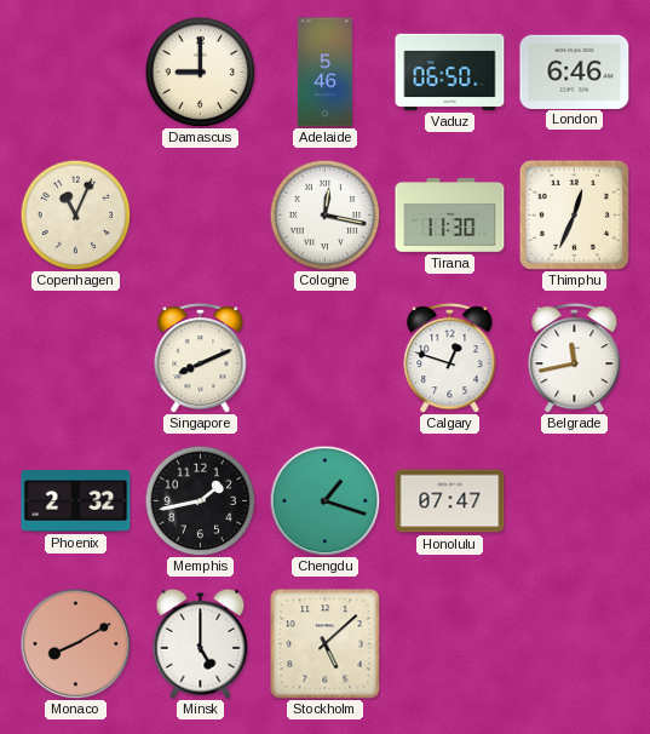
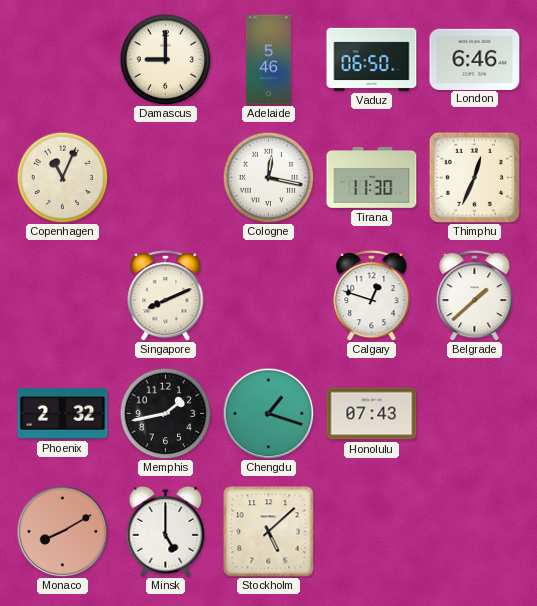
Belgrade: 11:43 -> 1:38 (475, 296)
Honolulu: 07:47 -> 07:43 (372, 414)
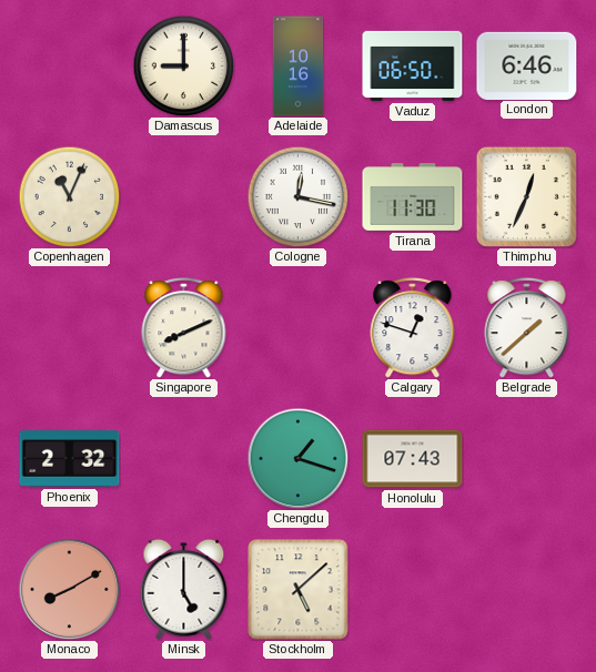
Adelaide: 5:46 -> 10:16 (299, 67)
Memphis: 1:43 -> none (165, 413)
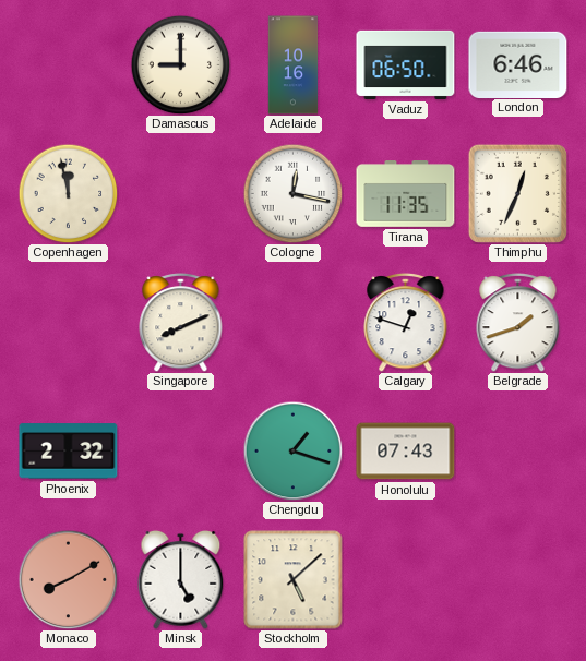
Copenhagen: 11:04 -> 11:58 (68, 193)
Tirana: 11:30 -> 11:35 (406, 194)
Belgrade: 1:38 -> 1:42 (518, 323)
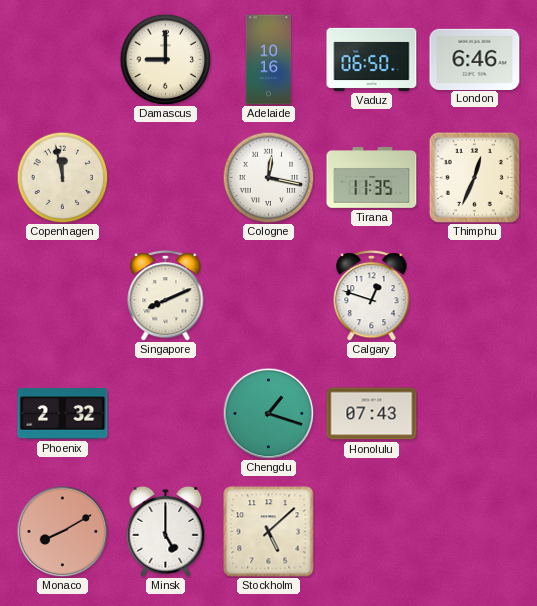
Belgrade: 1:42 -> none (518, 323)
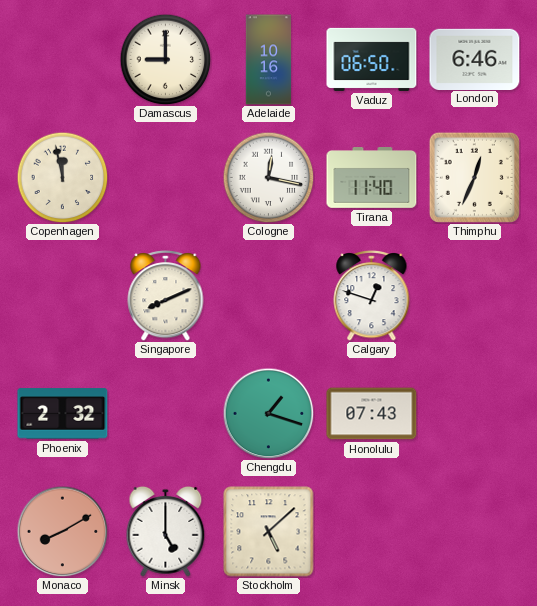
Tirana: 11:35 -> 11:40 (372, 178)
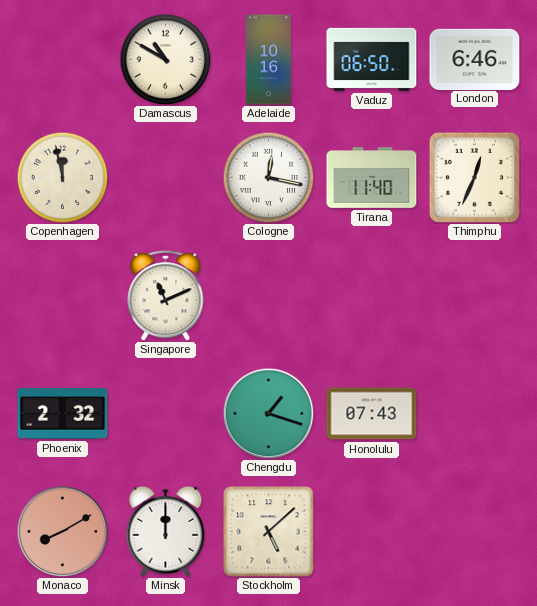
Damascus: 9:00 -> 10:50 (165, 59)
Singapore: 8:11 -> 11:11 (166, 296)
Calgary: 12:48 -> none (372, 296)
Minsk: 5:00 -> 12:00 (166, 531)
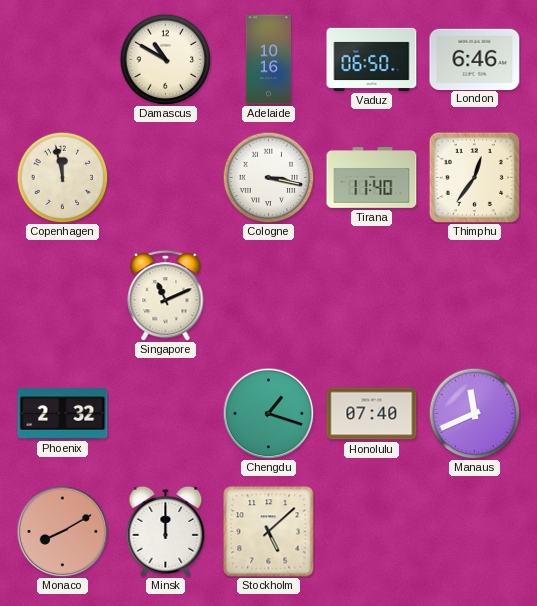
Cologne: 12:17 -> 3:17 (268, 177)
Thimphu: 12:34 -> 12:36 (474, 177)
Honolulu: 07:43 -> 07:40 (372, 414)
Manaus: none -> 11:41 (474, 413)
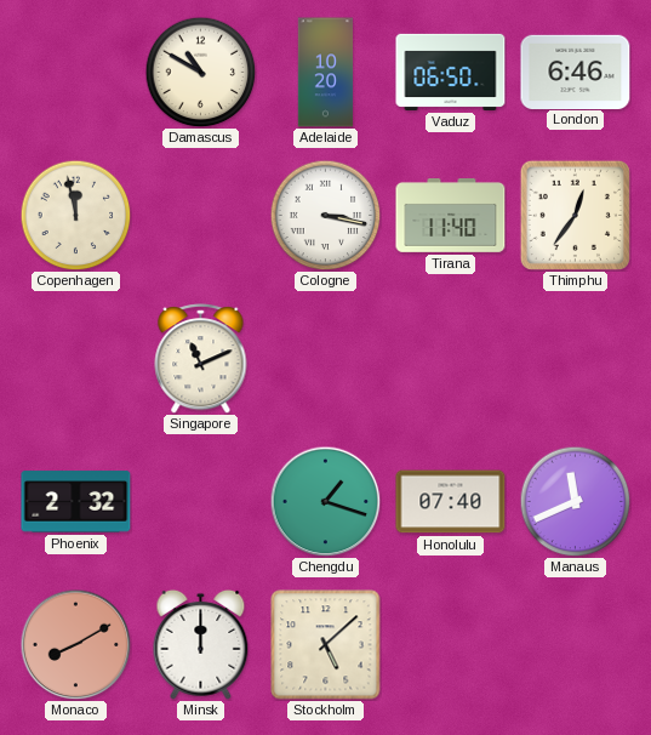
Adelaide: 10:16 -> 10:20 (326, 73)
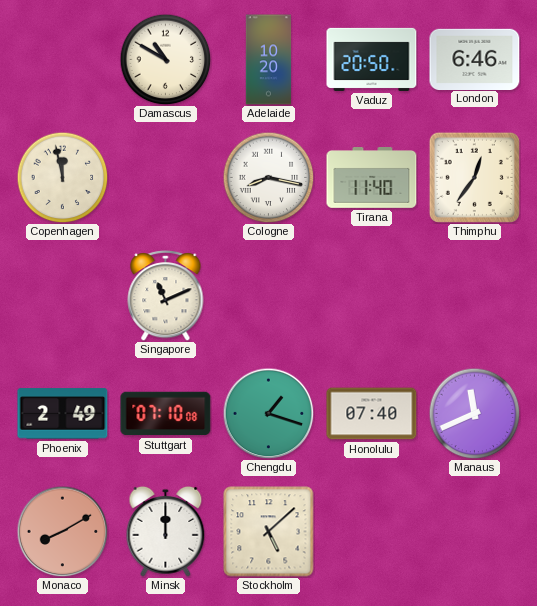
Vaduz: 06:50 -> 20:50 (372, 59)
Cologne: 3:17 -> 8:17 (268, 177)
Phoenix: 2:32 -> 2:49 (63, 414)
Stuttgart: none -> 07:10 (166, 414)
